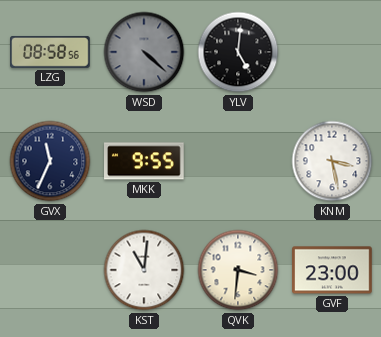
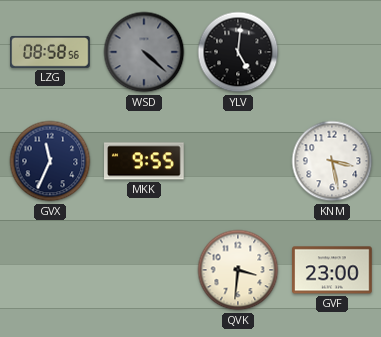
KST: 11:01 -> none (144, 270)
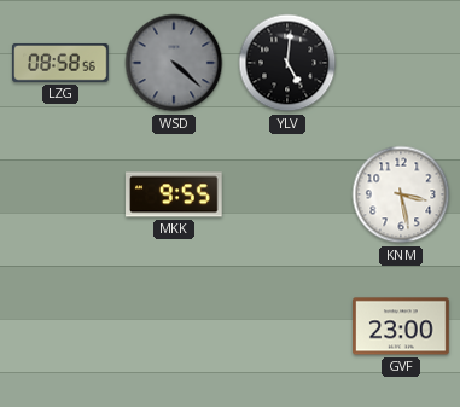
GVX: 11:34 -> none (50, 161)
QVK: 3:31 -> none (238, 270)
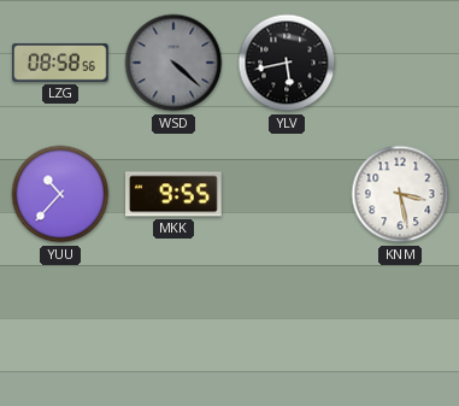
YLV: 5:01 -> 5:43 (287, 63)
YUU: none -> 10:37 (60, 194)
GVF: 23:00 -> none (401, 326)
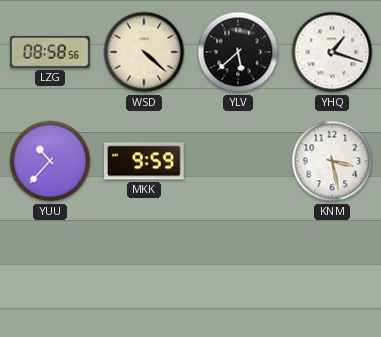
WSD dial: grey -> cream (144, 52)
YLV: 5:43 -> 5:38 (238, 52)
YHQ: none -> 1:18 (332, 52)
MKK: 9:55 -> 9:59 (144, 161)
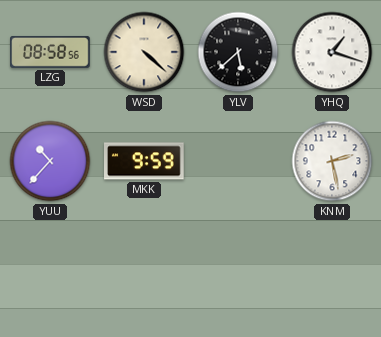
KNM: 3:28 -> 2:28 (332, 161)
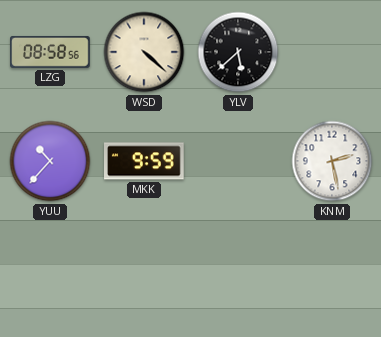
YHQ: 1:18 -> none (332, 52)
